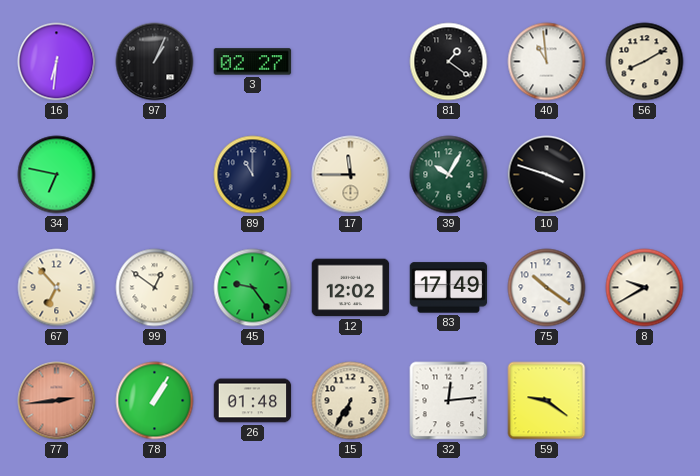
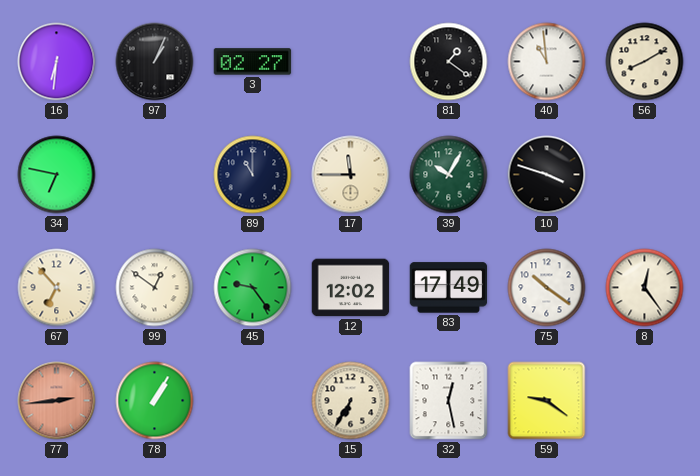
8: 9:40 -> 12:24 (645, 288)
26: 01:48 -> none (253, 401)
32: 12:14 -> 12:28 (449, 401)
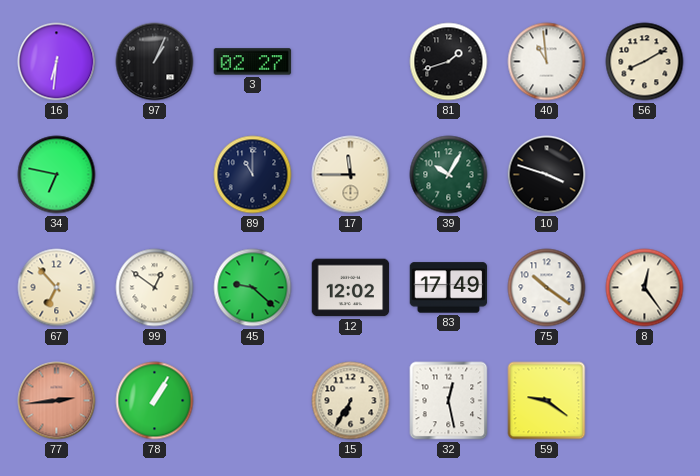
81: 1:21 -> 1:42 (449, 62)
45: 9:24 -> 9:22 (253, 288)
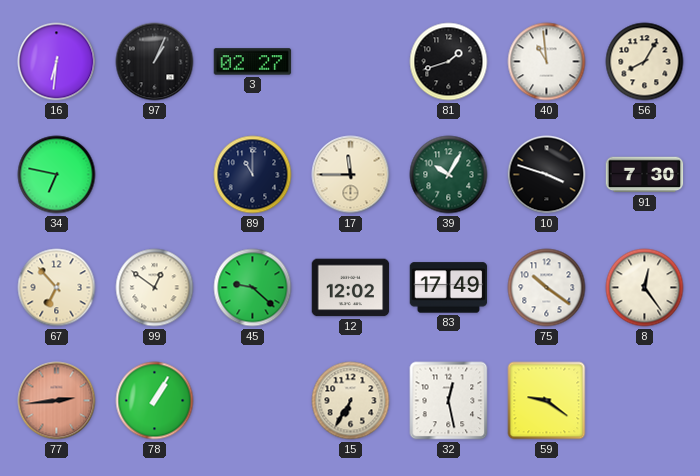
56: 8:10 -> 8:05 (645, 62)
91: none -> 7:30 (645, 175)
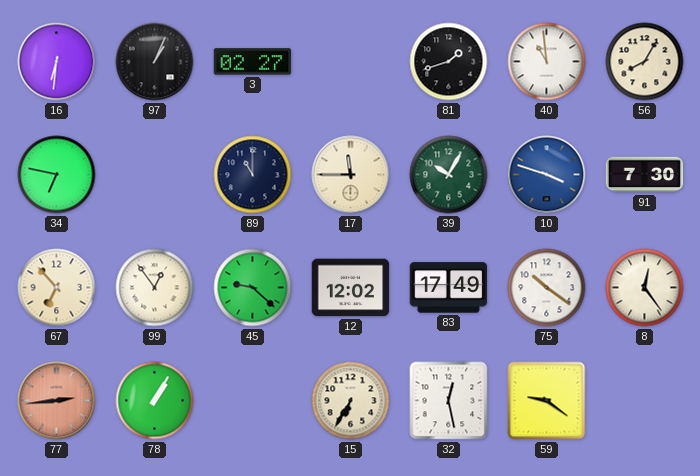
10 dial: black -> blue (547, 175)
99: 12:51 -> 12:54 (155, 288)
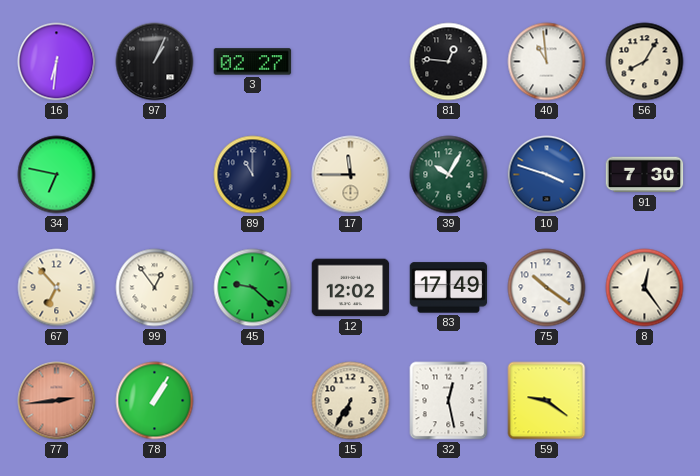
81: 1:42 -> 12:46 (449, 62)
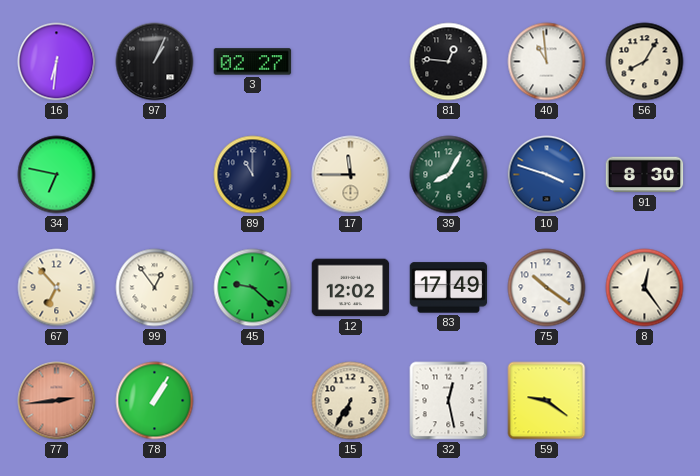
39: 10:05 -> 8:05 (449, 175)
91: 7:30 -> 8:30 (645, 175)
